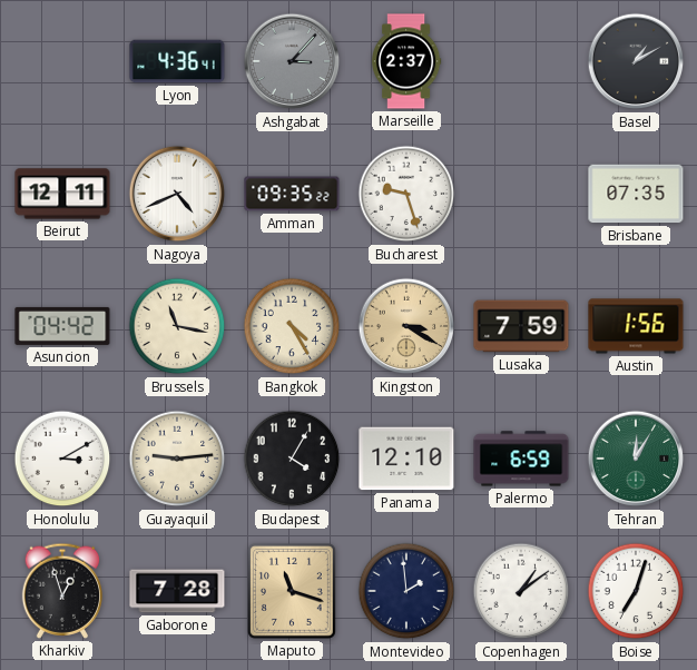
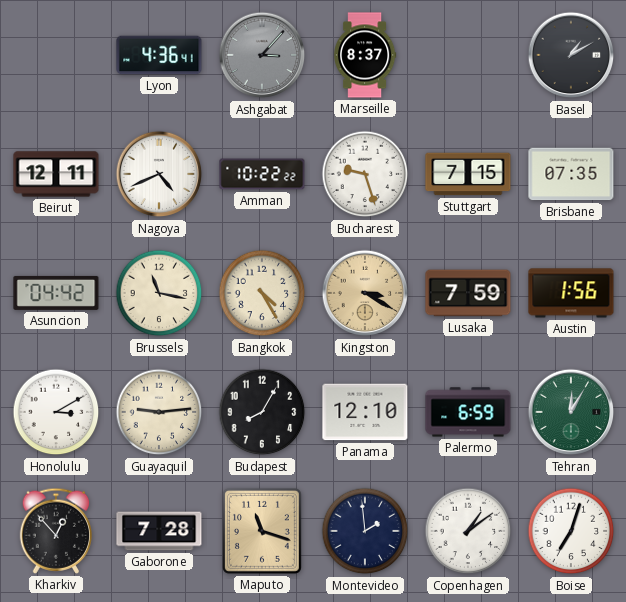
Marseille: 2:37 -> 8:37 (365, 55)
Amman: 09:35 -> 10:22 (262, 174)
Stuttgart: none -> 7:15 (468, 174)
Budapest: 4:05 -> 8:05 (262, 412)
Kharkiv: 12:57 -> 12:53 (56, 531)
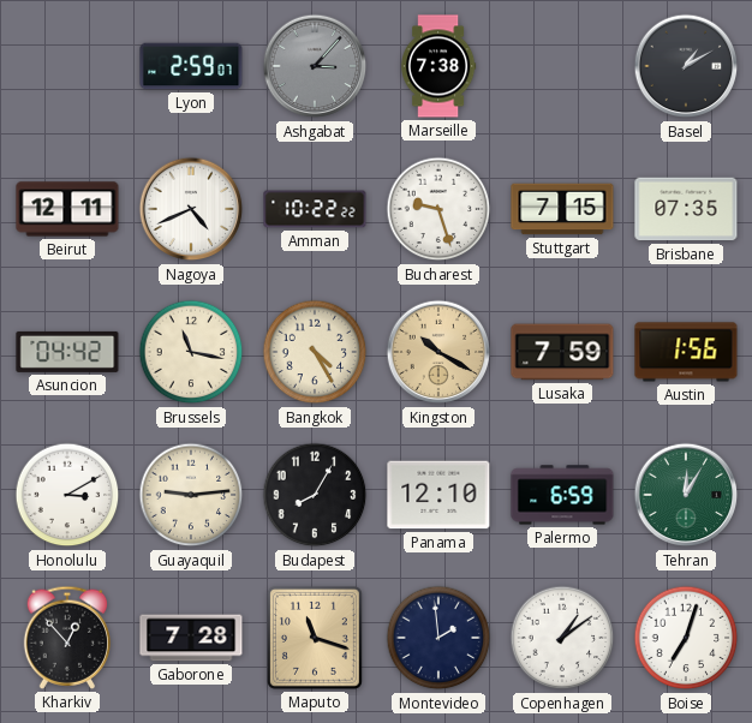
Lyon: 4:36 -> 2:59 (191, 66)
Marseille: 8:37 -> 7:38 (438, 66)
Kingston: 3:20 -> 10:20 (438, 352)
